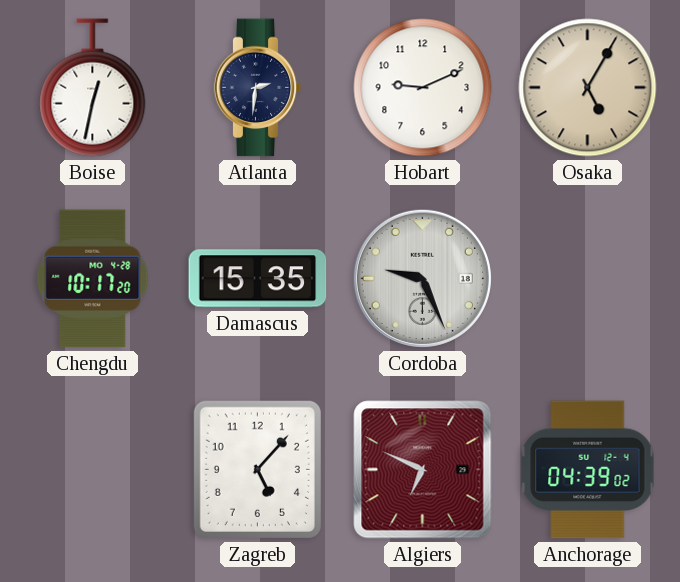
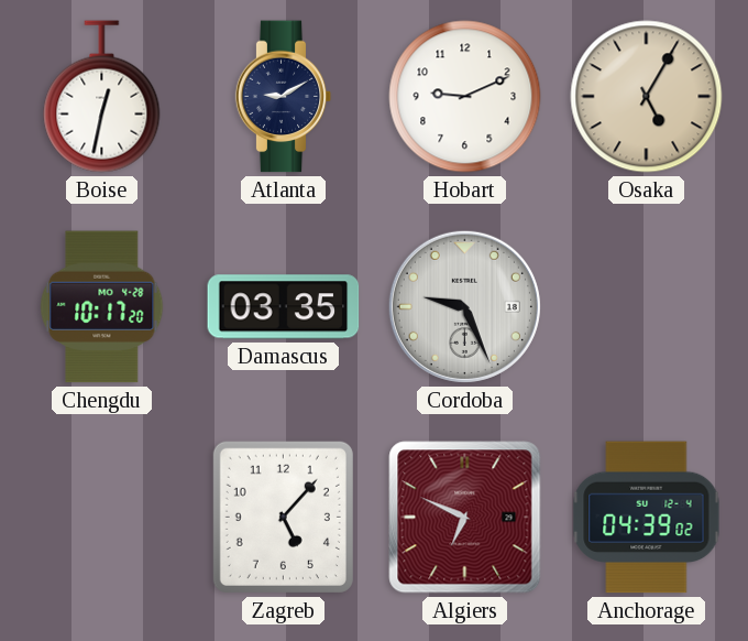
Atlanta: 2:31 -> 9:10 (284, 97)
Damascus: 15:35 -> 03:35 (284, 307)
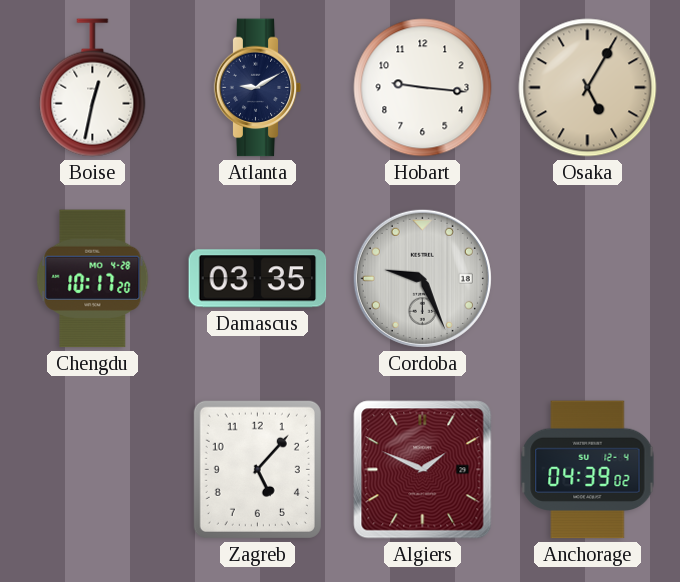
Hobart: 9:11 -> 9:16 (423, 88)
Algiers: 6:49 -> 1:49 (423, 470)
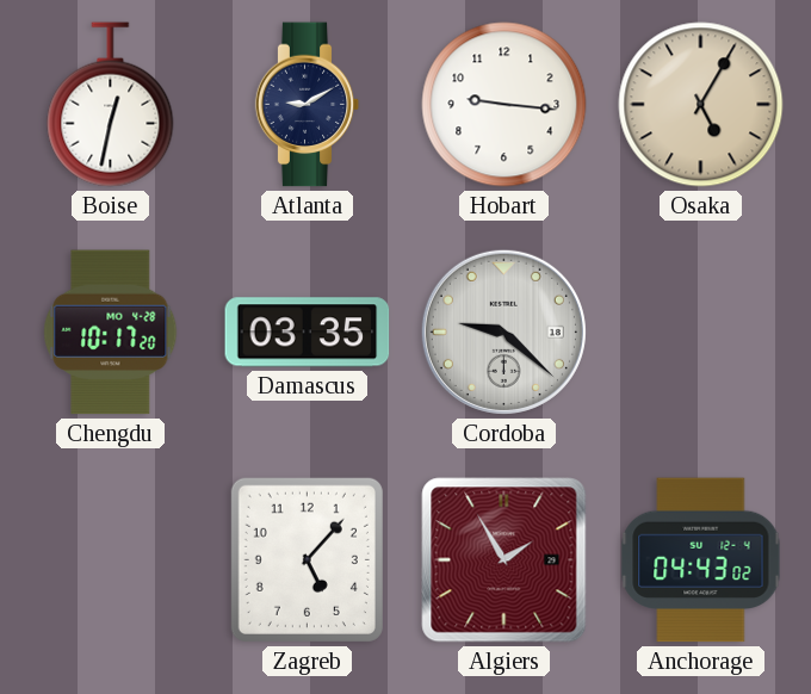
Cordoba: 9:26 -> 9:22 (503, 331)
Algiers: 1:49 -> 1:55 (504, 560)
Anchorage: 04:39 -> 04:43 (701, 560)
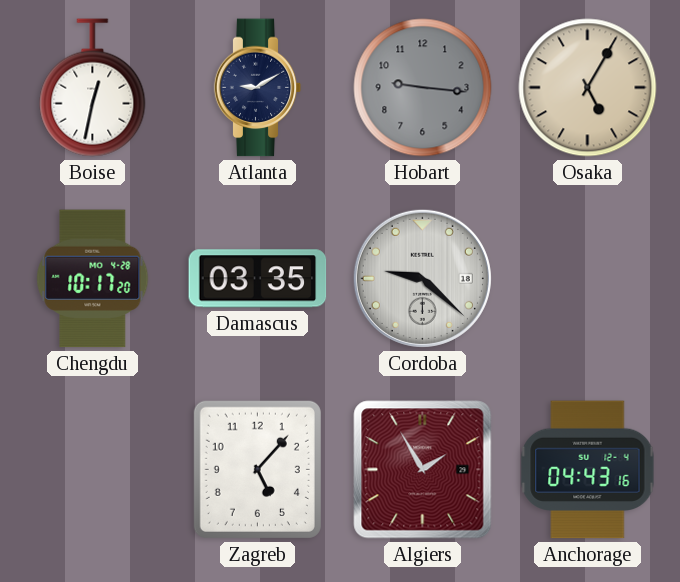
Hobart dial: white -> grey (423, 88)
Anchorage: 04:43:02 -> 04:43:16 (588, 470)
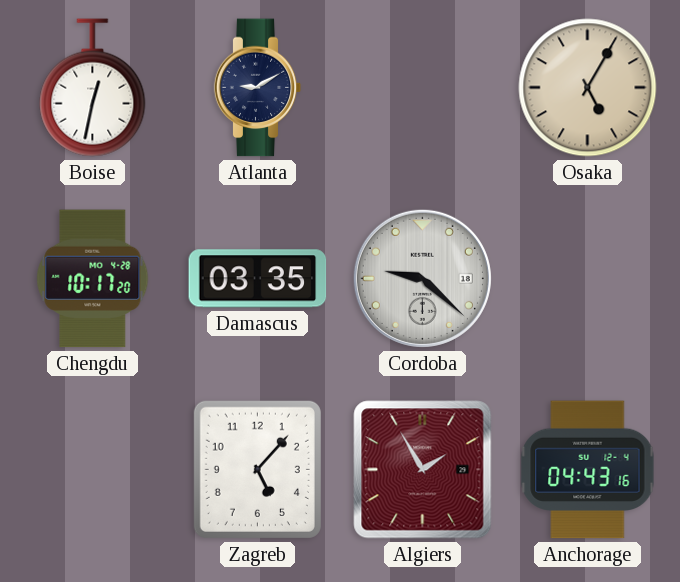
Hobart: 9:16 -> none (423, 88)
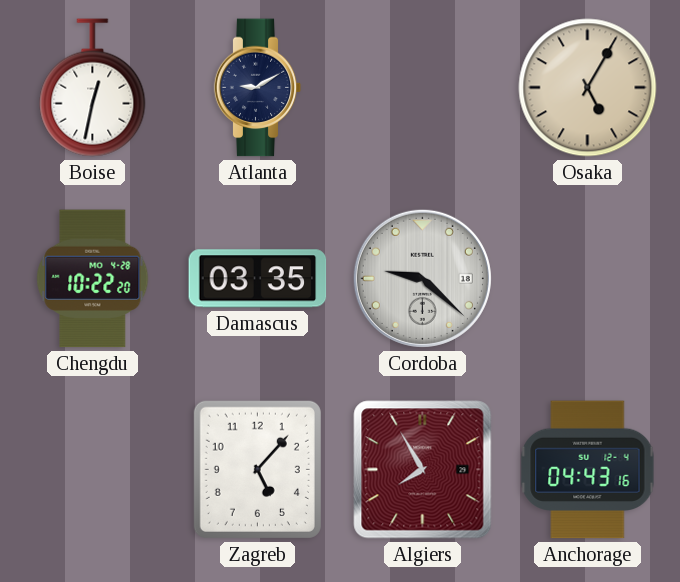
Chengdu: 10:17 -> 10:22 (93, 279)
Algiers: 1:55 -> 7:55 (423, 470)
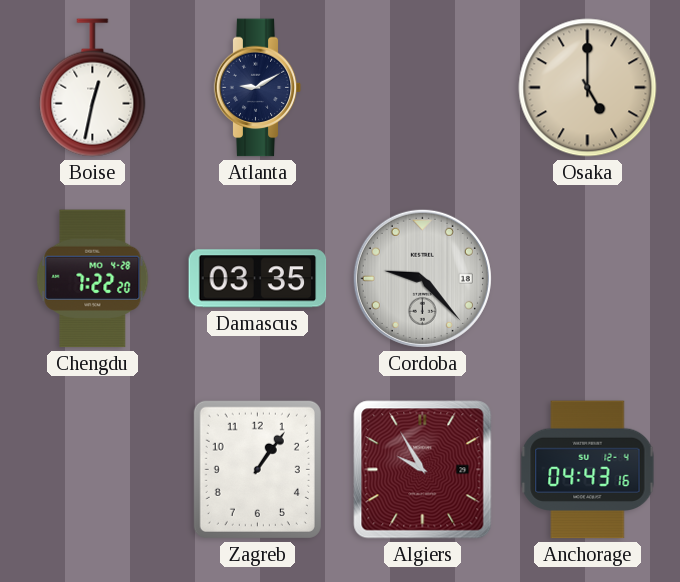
Osaka: 5:05 -> 5:00 (588, 88)
Chengdu: 10:22 -> 7:22 (93, 279)
Cordoba: 9:22 -> 9:23 (422, 278)
Zagreb: 5:07 -> 1:06 (257, 469)
Algiers: 7:55 -> 9:55 (423, 470)
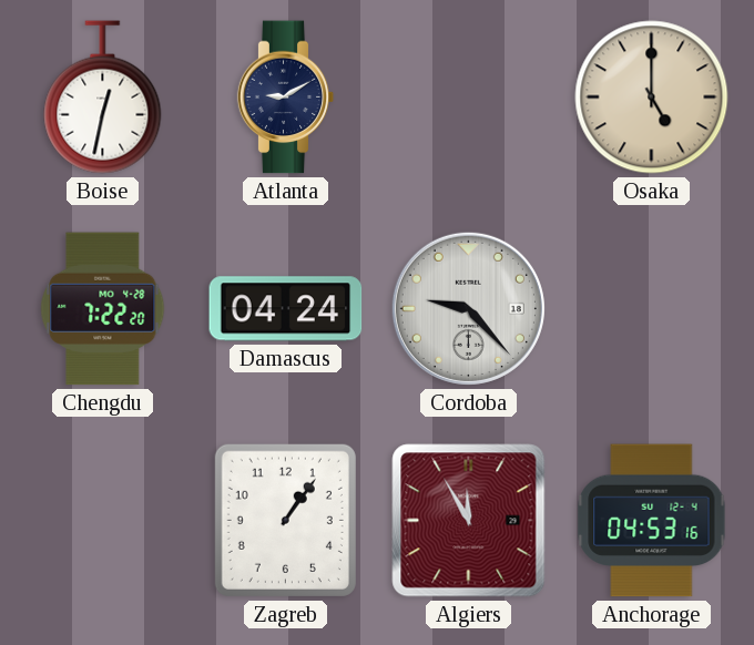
Damascus: 03:35 -> 04:24 (286, 309)
Algiers: 9:55 -> 11:55 (469, 521)
Anchorage: 04:43 -> 04:53 (652, 521)
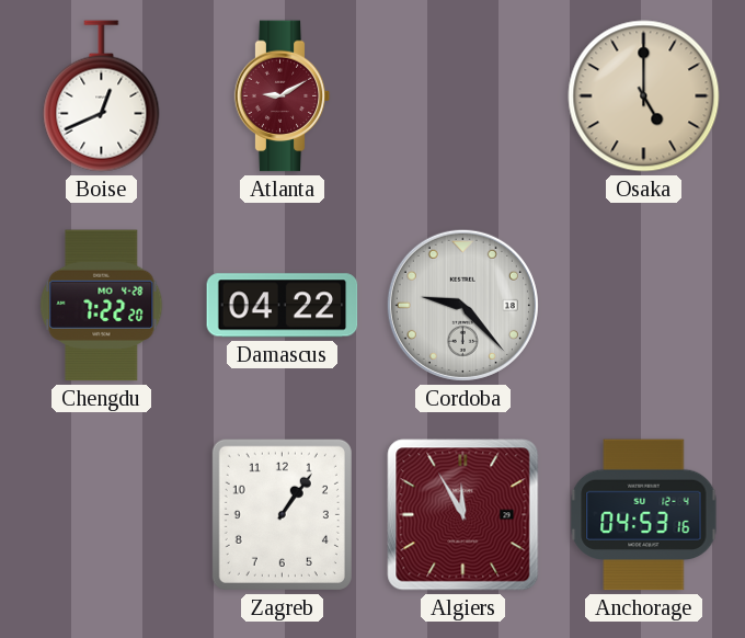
Boise: 12:32 -> 12:41 (102, 96)
Atlanta dial: navy -> burgundy (283, 96)
Damascus: 04:24 -> 04:22 (283, 306)
